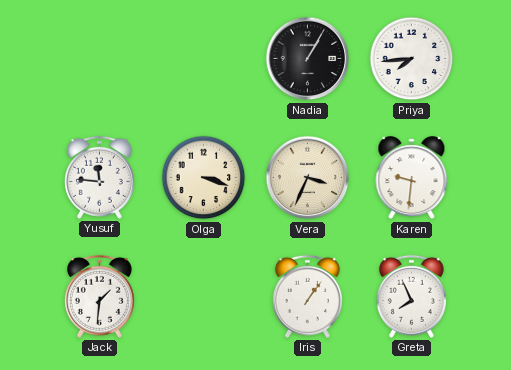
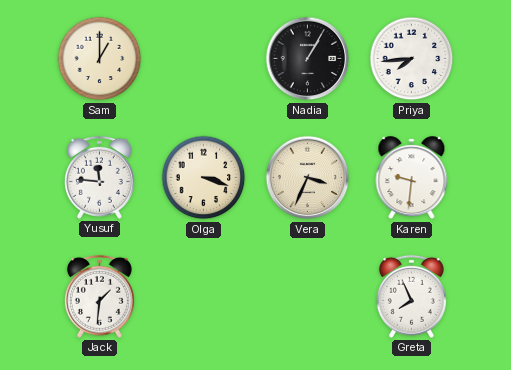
Sam: none -> 1:00 (100, 59)
Iris: 1:06 -> none (307, 296)
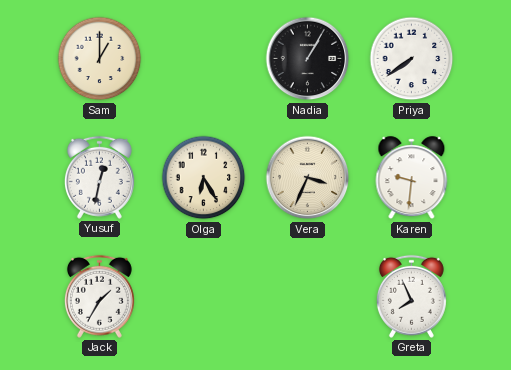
Priya: 7:44 -> 7:39 (412, 59)
Yusuf: 11:46 -> 12:32 (99, 177)
Olga: 3:18 -> 6:25 (204, 178)
Jack: 1:31 -> 1:35 (99, 296)
